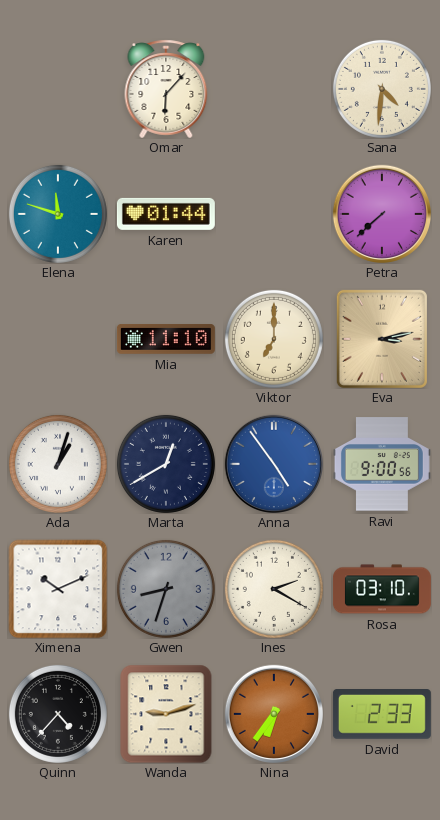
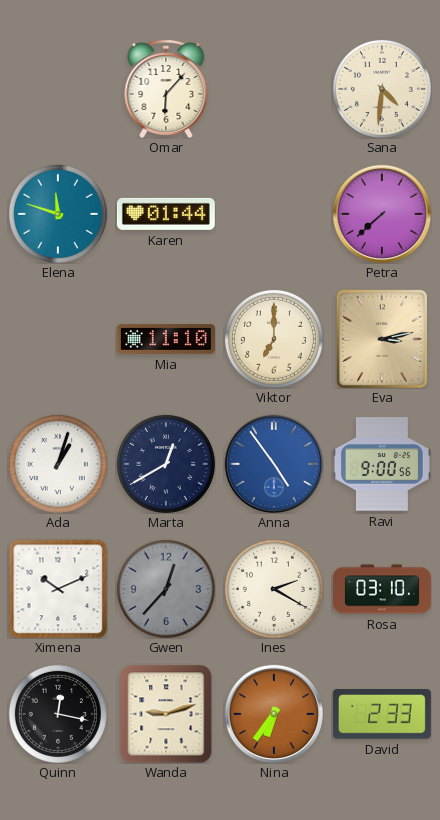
Gwen: 8:33 -> 12:37 (166, 589)
Quinn: 4:37 -> 12:17 (58, 714)
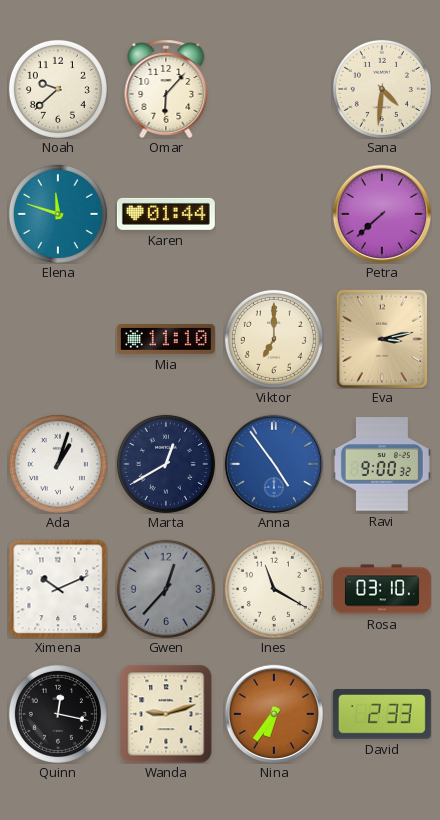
Noah: none -> 9:38 (58, 89)
Ravi: 9:00:56 -> 9:00:32 (382, 464)
Ines: 2:20 -> 11:20 (274, 589)
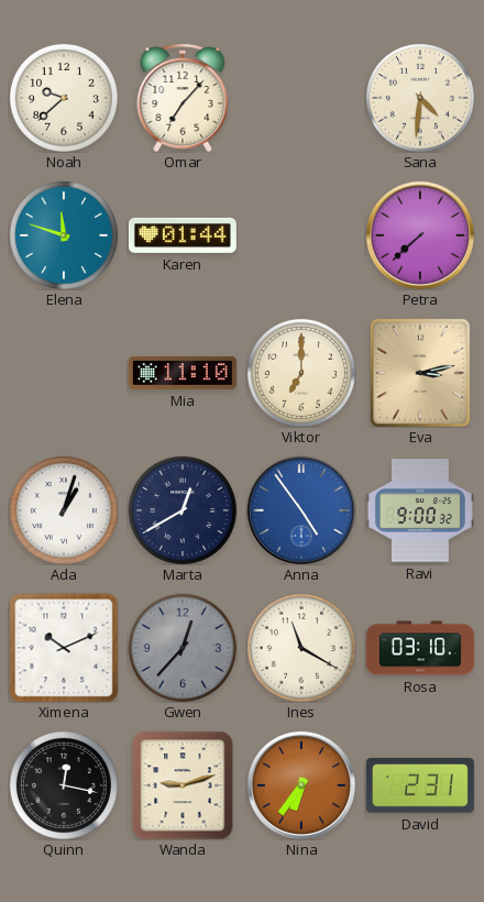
Omar: 6:07 -> 7:07 (183, 98)
David: 2:33 -> 2:31 (420, 785)
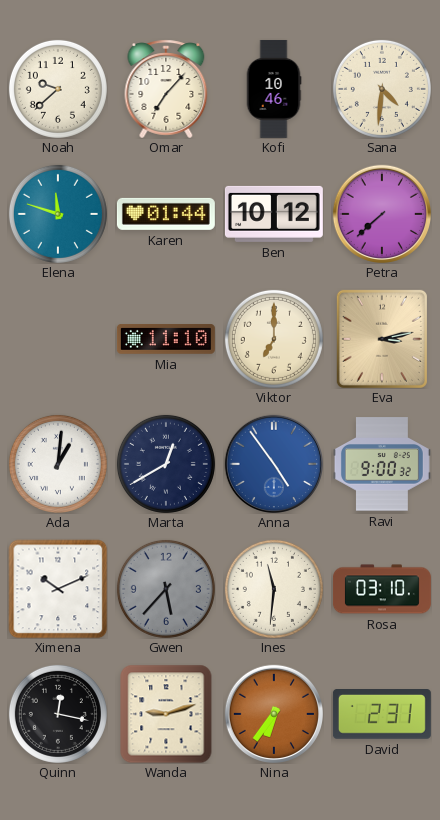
Kofi: none -> 10:46 (274, 89)
Ben: none -> 10:12 (274, 214)
Ada: 1:03 -> 1:01 (58, 464)
Gwen: 12:37 -> 5:37 (166, 589)
Ines: 11:20 -> 11:31 (274, 589)
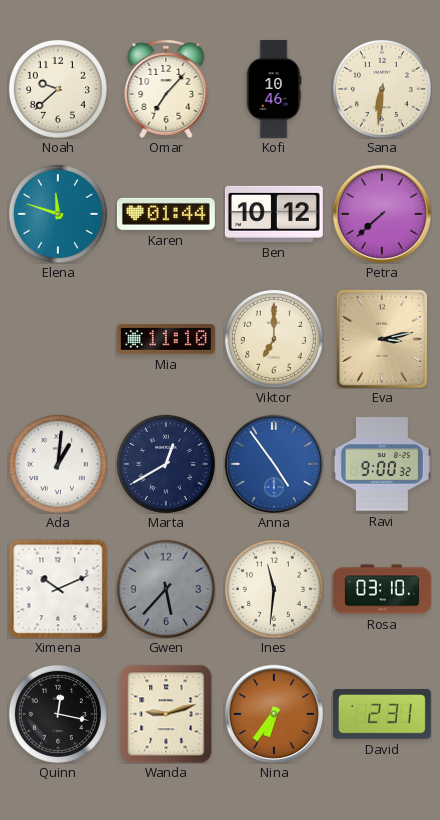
Sana: 4:31 -> 6:31 (382, 89)
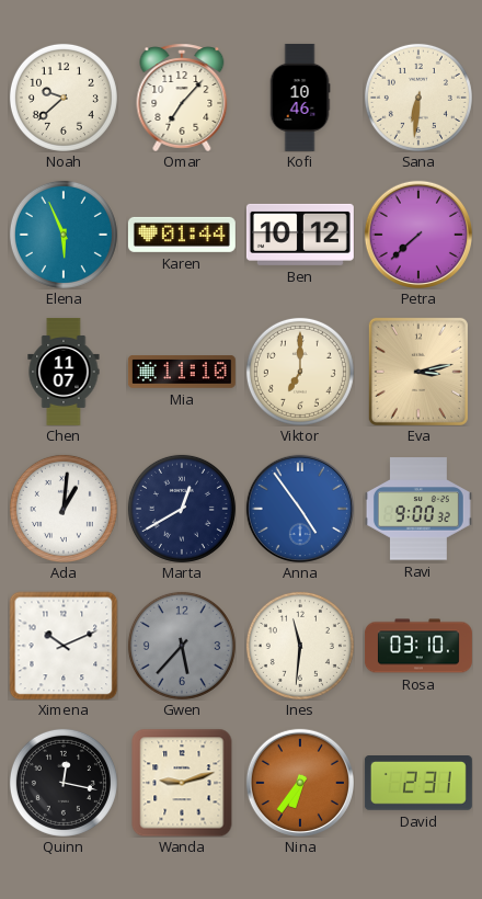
Elena: 11:48 -> 5:56 (64, 235)
Chen: none -> 11:07 (64, 372)
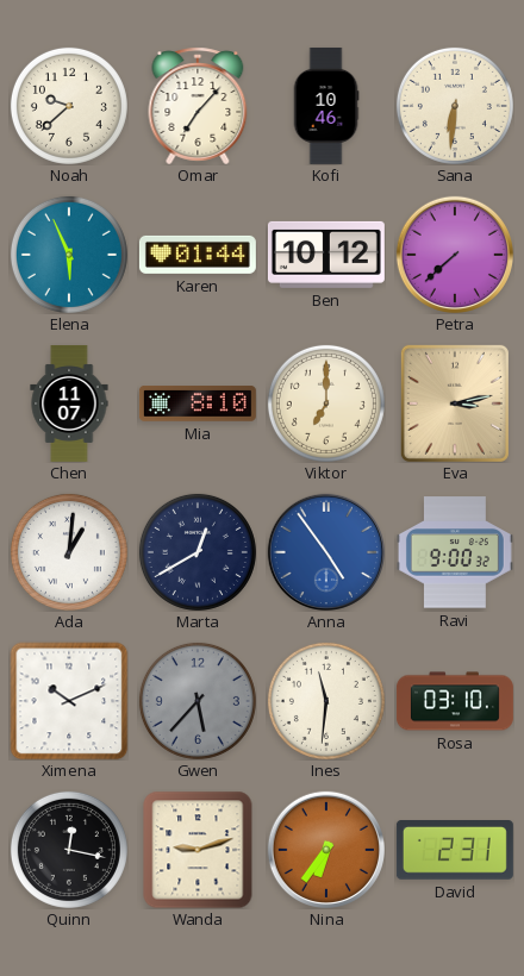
Mia: 11:10 -> 8:10 (198, 405)
